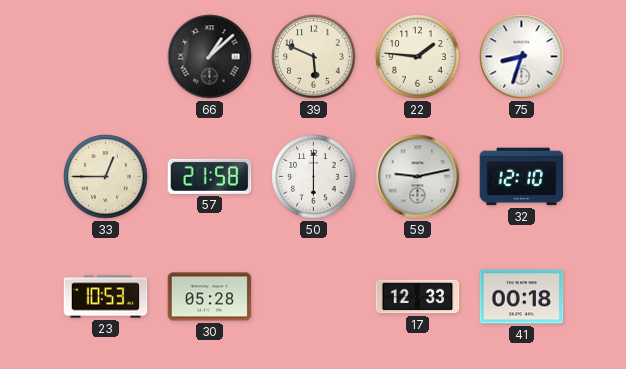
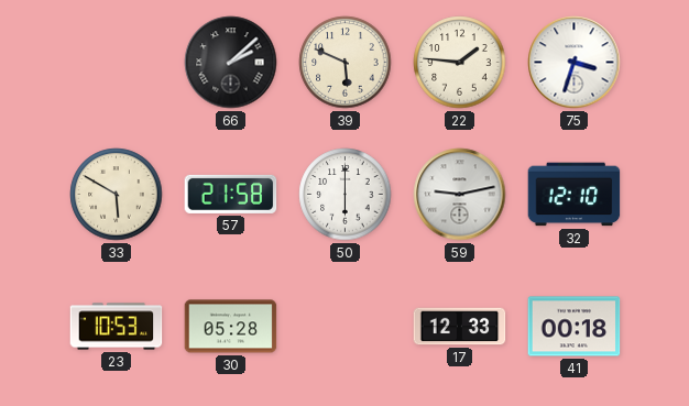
66: 1:08 -> 2:08 (231, 63)
75: 8:33 -> 3:33 (575, 63)
33: 12:45 -> 5:50 (117, 195)
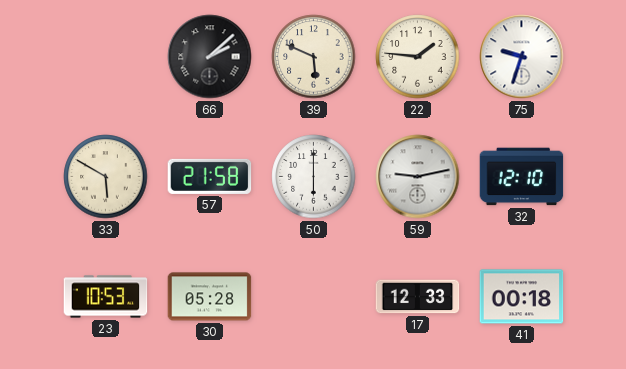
75: 3:33 -> 9:33 (522, 57)
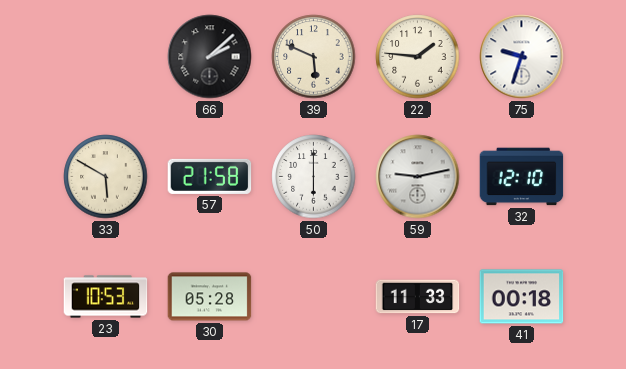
17: 12:33 -> 11:33 (418, 297)
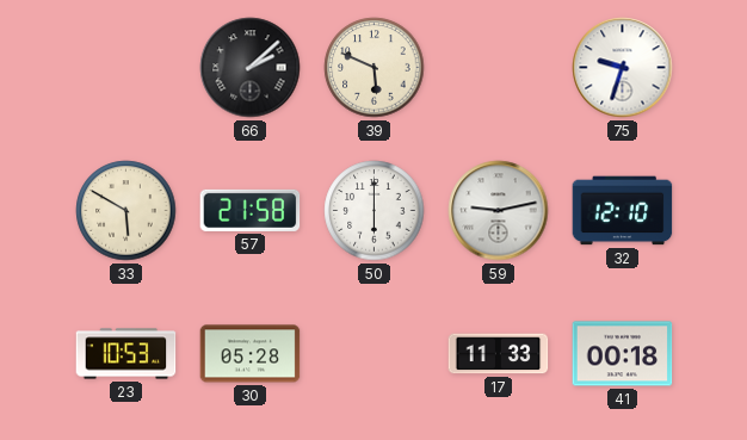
22: 1:46 -> none (418, 57)
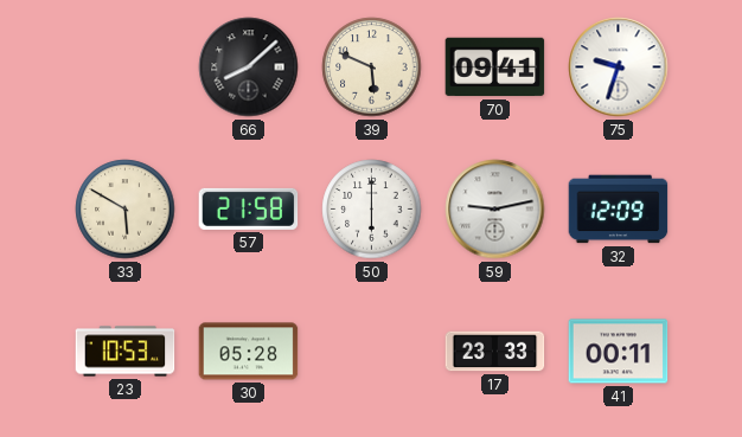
66: 2:08 -> 8:08 (249, 68)
70: none -> 09:41 (495, 68)
32: 12:10 -> 12:09 (619, 210)
17: 11:33 -> 23:33 (495, 352)
41: 00:18 -> 00:11 (619, 352)
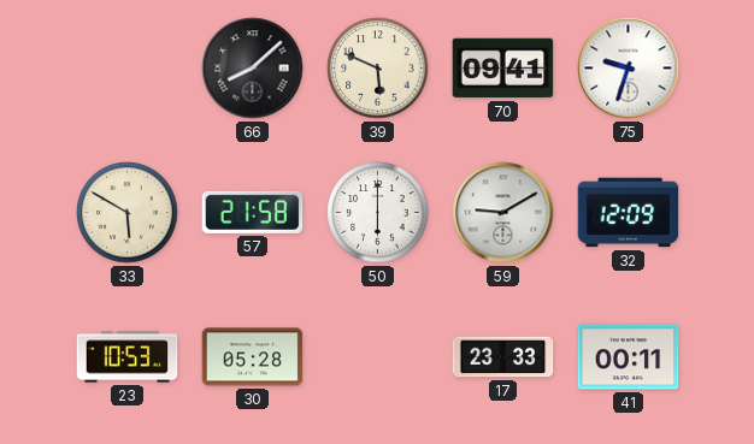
59: 9:13 -> 9:10 (503, 213)
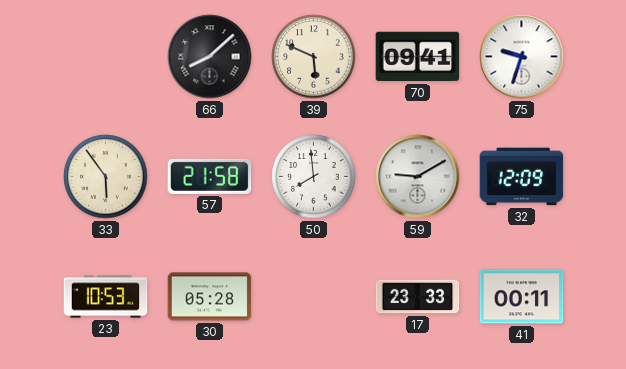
33: 5:50 -> 5:54 (106, 177)
50: 6:00 -> 7:59 (314, 177)
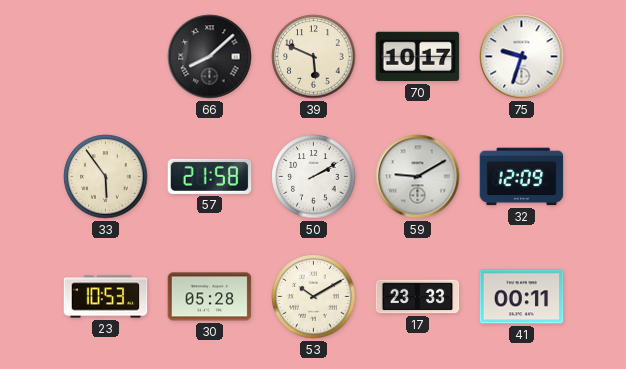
70: 09:41 -> 10:17 (418, 57)
50: 7:59 -> 2:10 (314, 177)
53: none -> 10:10 (314, 297)
